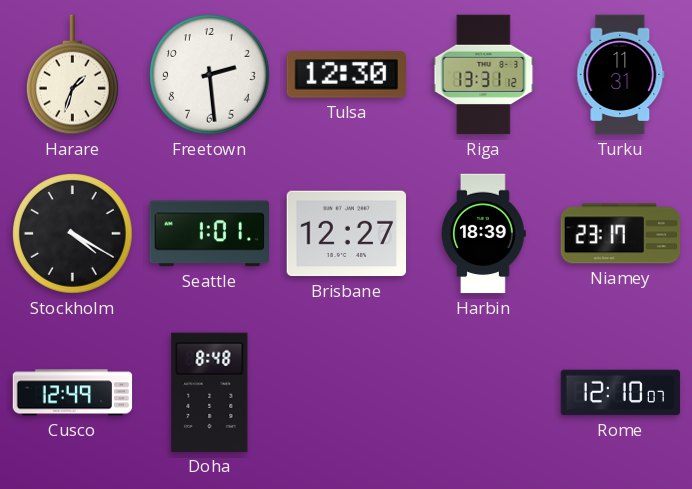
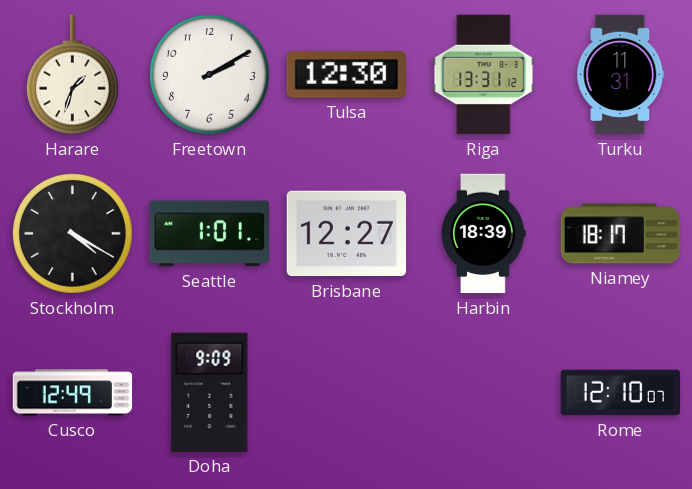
Freetown: 2:29 -> 2:10 (210, 75)
Niamey: 23:17 -> 18:17 (621, 234)
Doha: 8:48 -> 9:09 (210, 392)
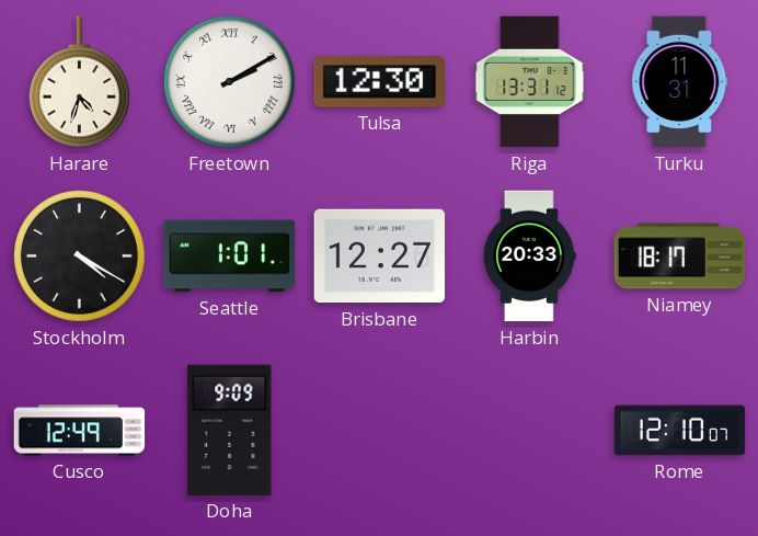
Harare: 1:33 -> 4:33 (79, 82)
Freetown numerals: Arabic -> Roman (230, 82)
Harbin: 18:39 -> 20:33 (530, 256)
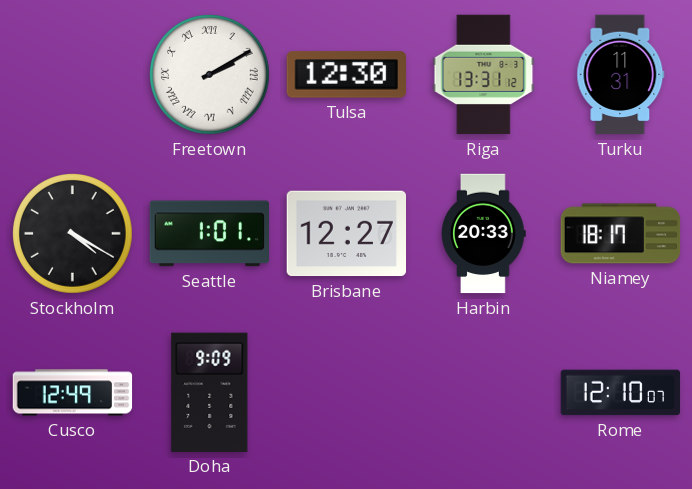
Harare: 4:33 -> none (79, 82)
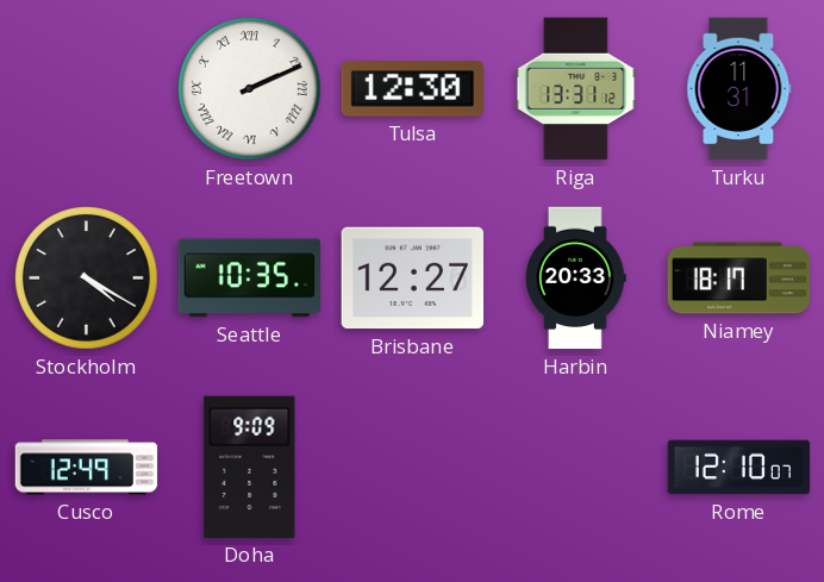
Freetown: 2:10 -> 2:11 (250, 89)
Seattle: 1:01 -> 10:35 (250, 279)
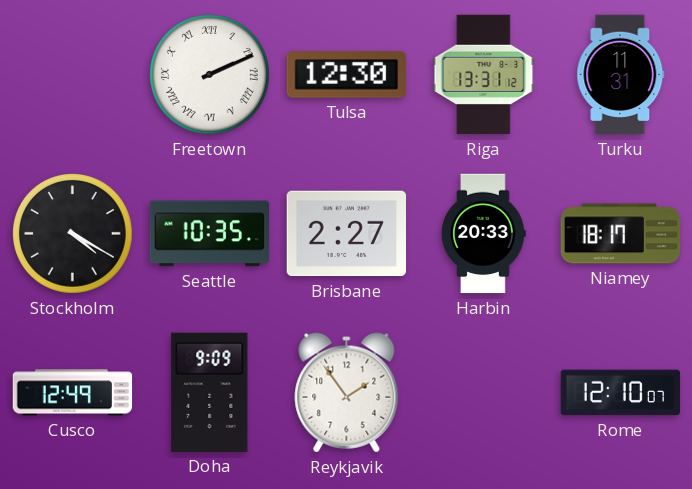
Brisbane: 12:27 -> 2:27 (347, 234)
Reykjavik: none -> 1:54 (347, 393)
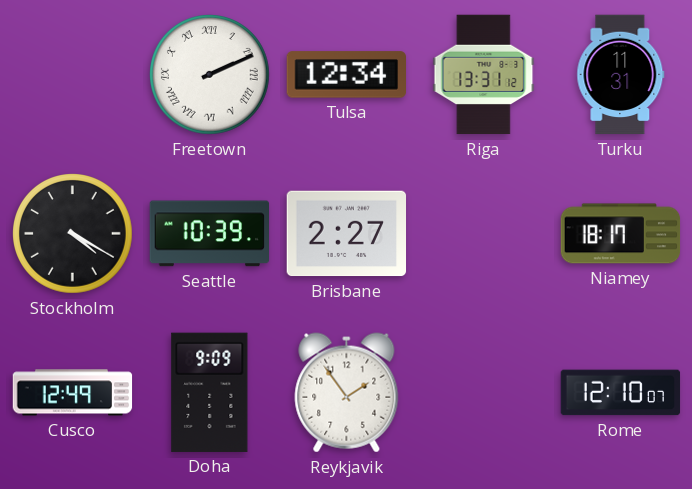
Tulsa: 12:30 -> 12:34 (347, 75)
Seattle: 10:35 -> 10:39 (210, 234)
Harbin: 20:33 -> none (484, 234)
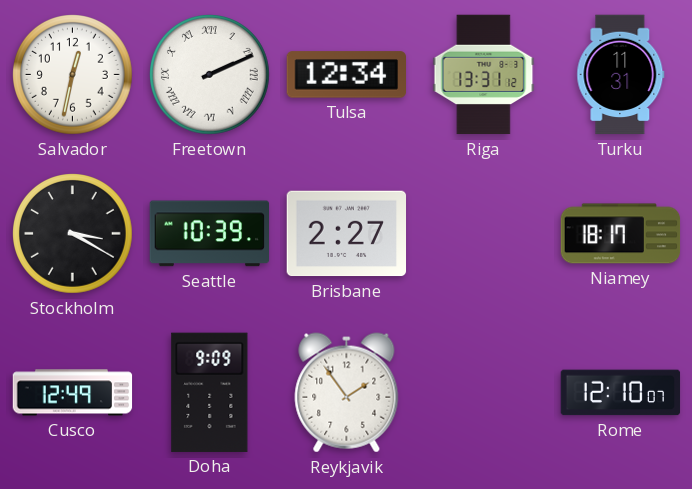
Salvador: none -> 12:32 (73, 75)
Stockholm: 4:20 -> 3:20 (73, 234)
